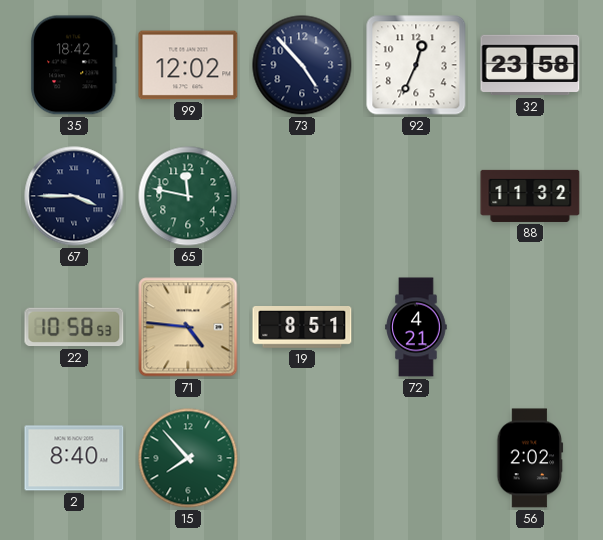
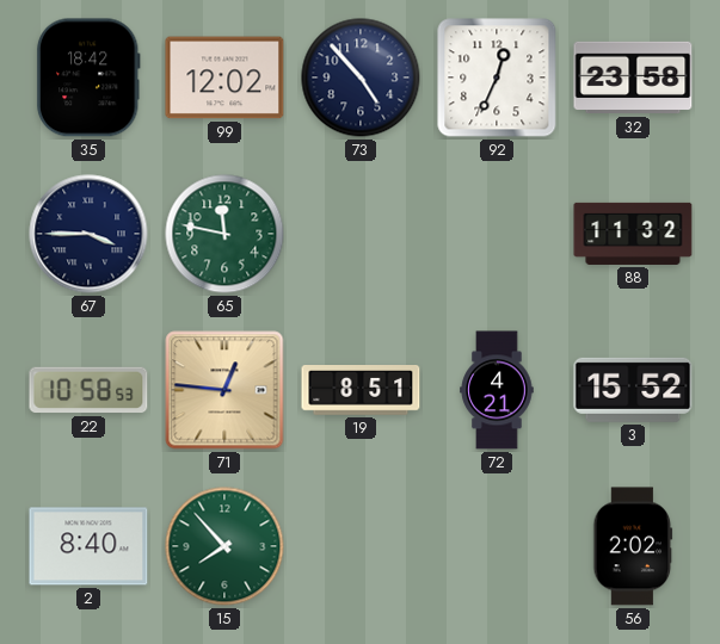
71: 4:46 -> 12:46 (224, 390)
3: none -> 15:52 (633, 390)
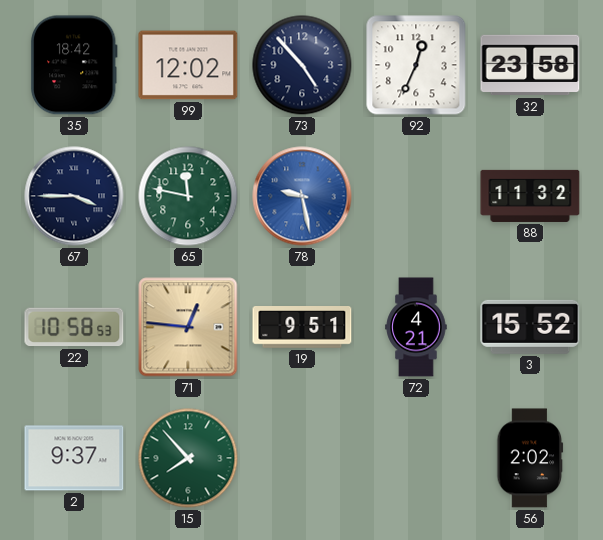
78: none -> 9:28 (302, 196)
19: 8:51 -> 9:51 (302, 328)
2: 8:40 -> 9:37 (74, 458)
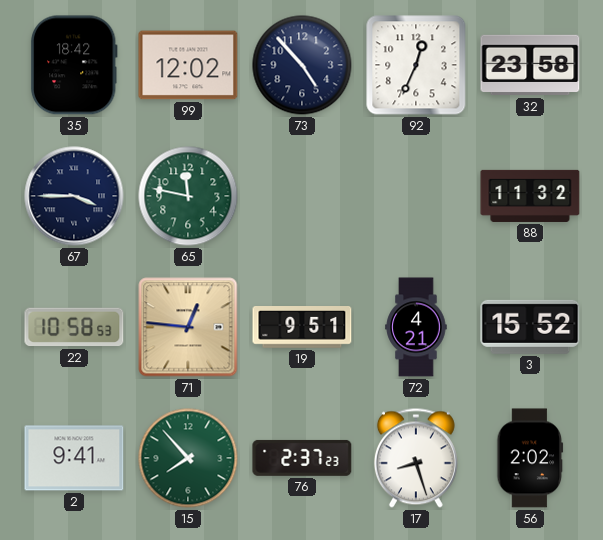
78: 9:28 -> none (302, 196)
2: 9:37 -> 9:41 (74, 458)
76: none -> 2:37 (302, 458)
17: none -> 8:27 (416, 458)
